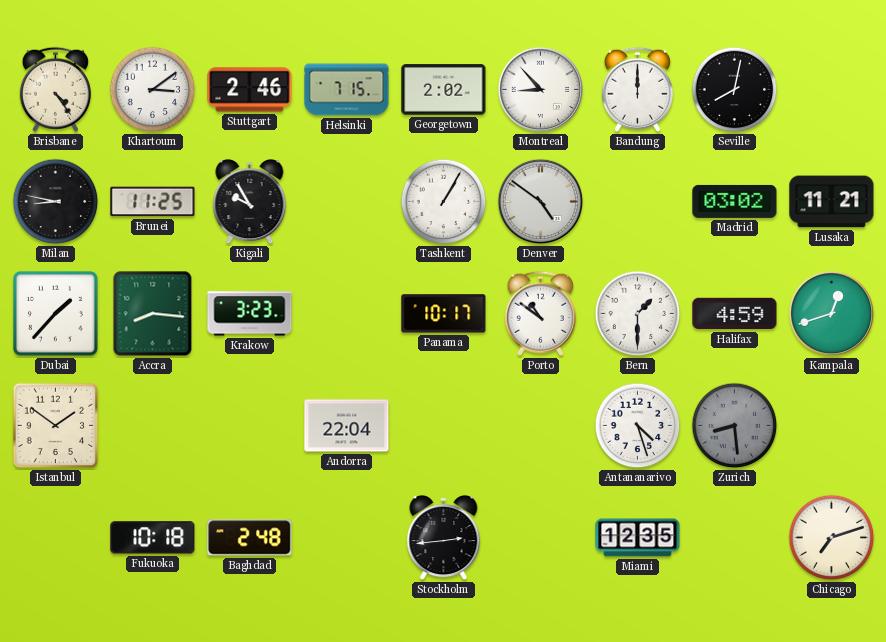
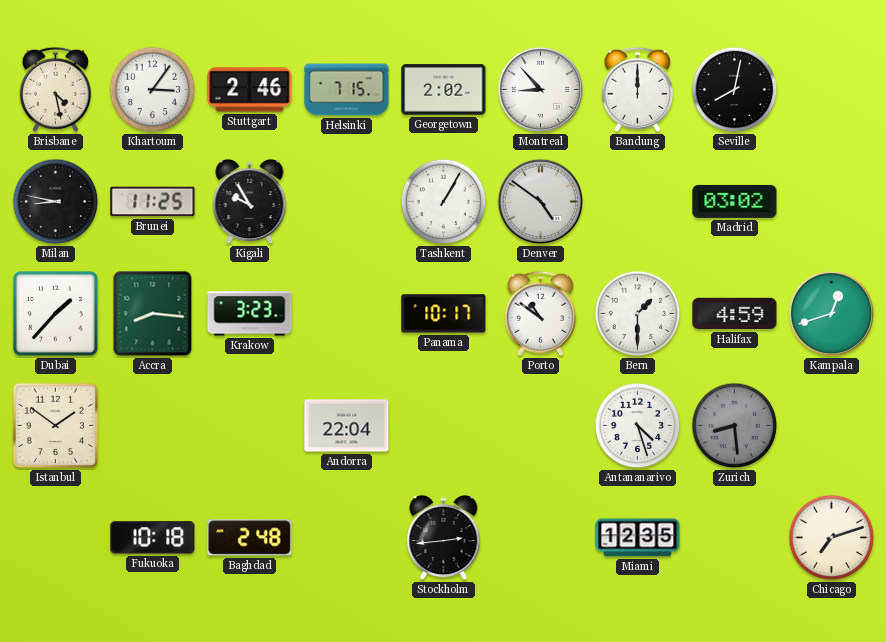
Brisbane: 4:24 -> 4:28 (55, 89)
Khartoum: 3:09 -> 3:06 (153, 90)
Lusaka: 11:21 -> none (832, 202)
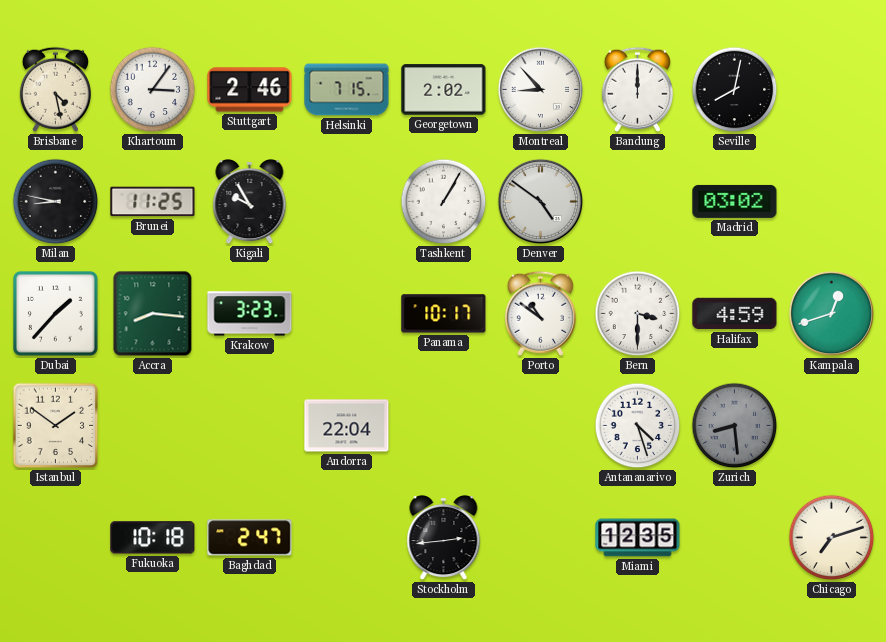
Bern: 1:30 -> 3:30 (638, 314)
Baghdad: 2:48 -> 2:47 (250, 538)
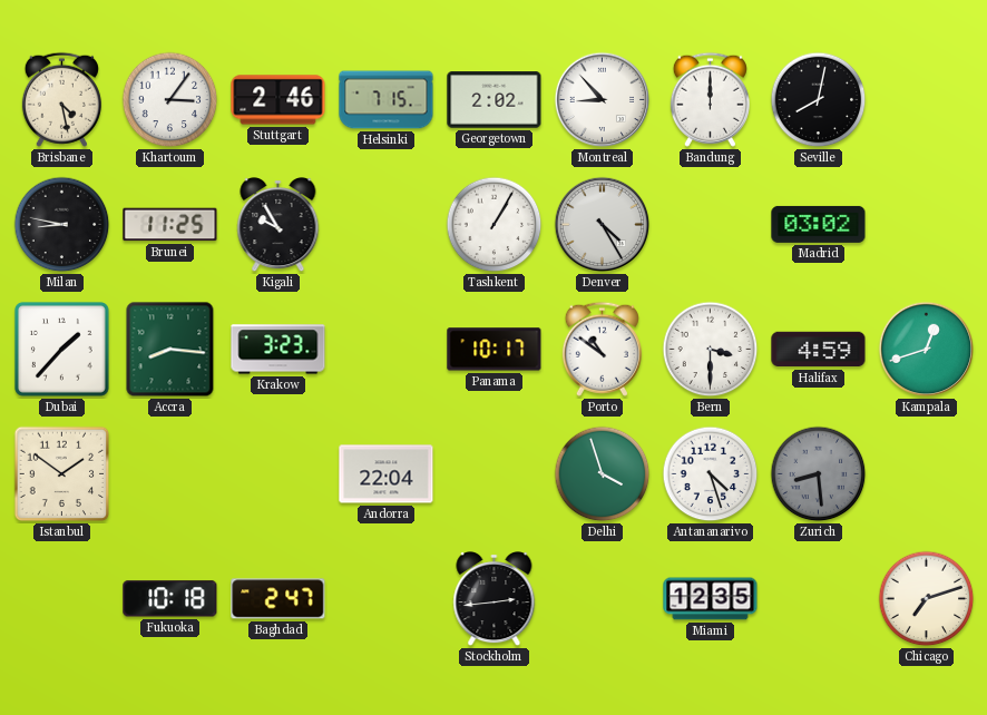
Denver: 4:51 -> 4:25 (603, 225)
Delhi: none -> 3:57 (603, 474)
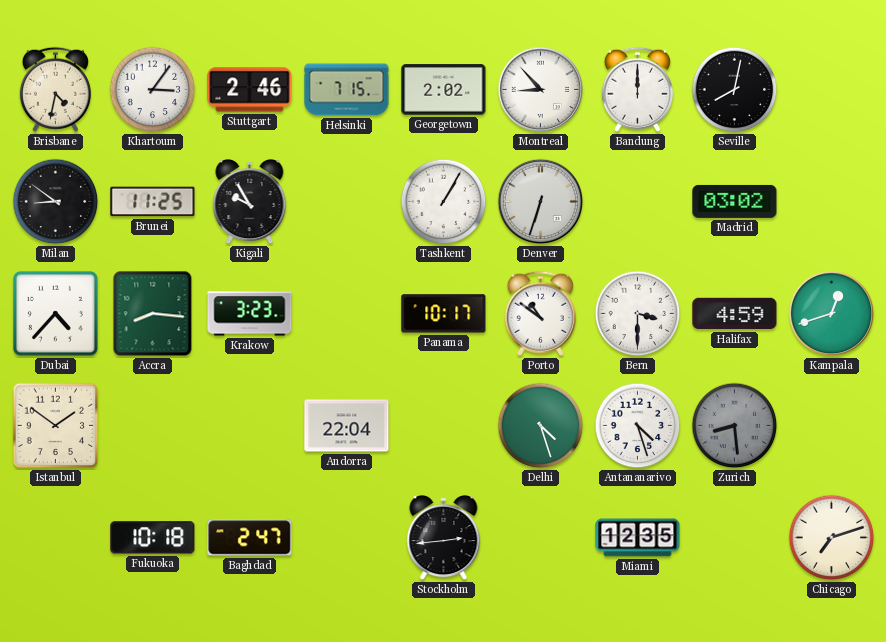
Brisbane: 4:28 -> 4:32 (55, 89)
Milan: 8:47 -> 8:51 (56, 202)
Denver: 4:25 -> 6:33 (541, 202)
Dubai: 1:37 -> 4:37 (55, 313)
Delhi: 3:57 -> 4:27 (541, 426)
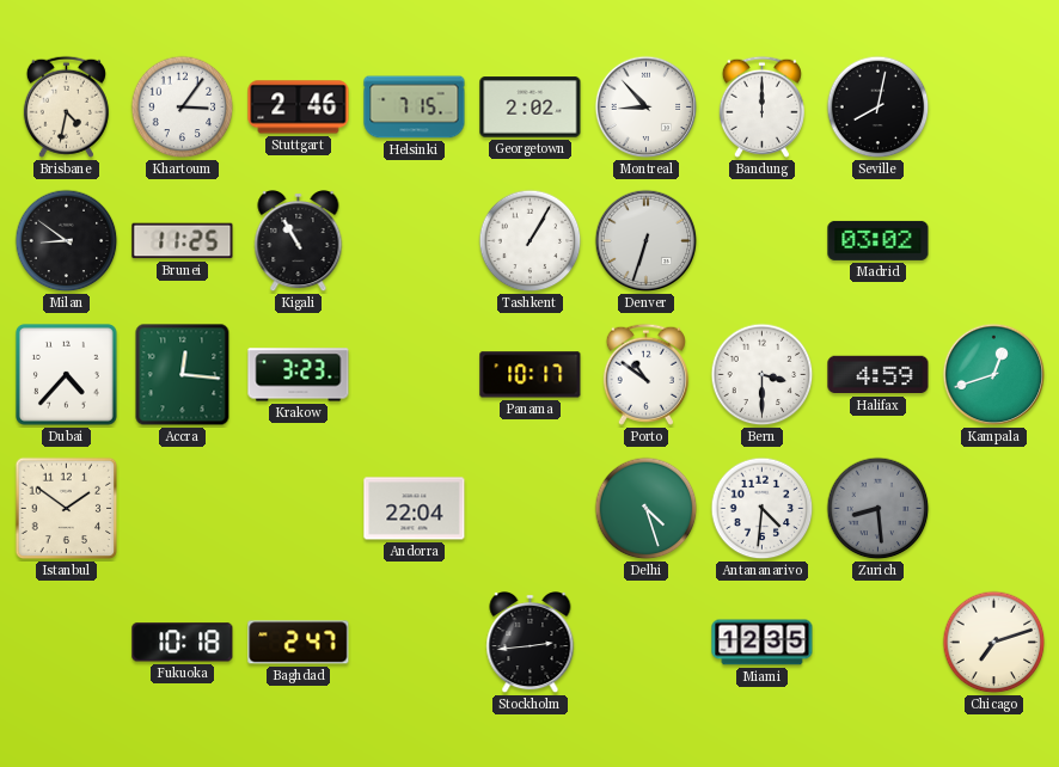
Kigali: 9:55 -> 10:55 (299, 243)
Accra: 8:16 -> 12:16 (183, 375)
Antananarivo: 4:27 -> 4:31 (763, 509)
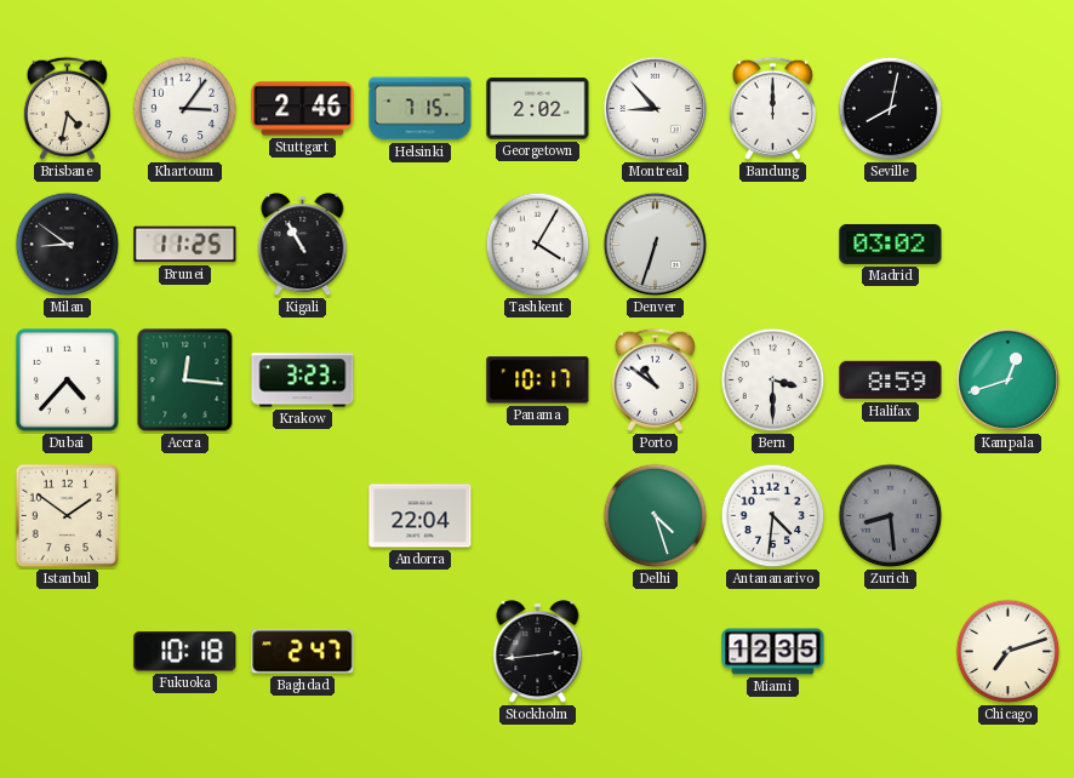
Tashkent: 1:05 -> 4:05 (538, 245)
Halifax: 4:59 -> 8:59 (891, 381)
